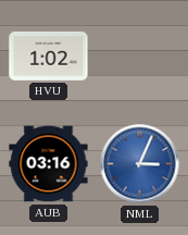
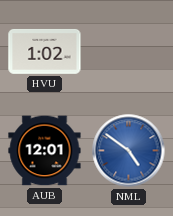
AUB: 03:16 -> 12:01 (45, 151)
NML: 3:04 -> 4:51 (129, 151)
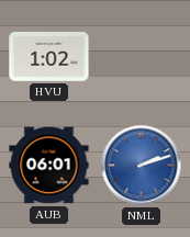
AUB: 12:01 -> 06:01 (49, 166)
NML: 4:51 -> 2:12 (142, 166)
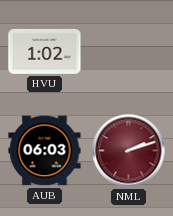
AUB: 06:01 -> 06:03 (45, 151)
NML dial: blue -> burgundy (129, 151)
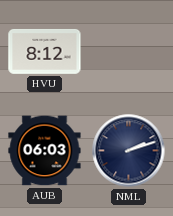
HVU: 1:02 -> 8:12 (45, 52)
NML dial: burgundy -> navy (129, 151)
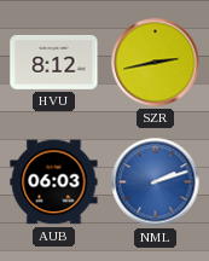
SZR: none -> 2:43 (156, 63)
NML dial: navy -> blue (156, 182)
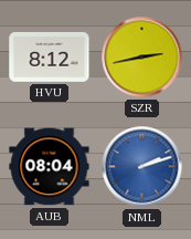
AUB: 06:03 -> 08:04 (50, 167)
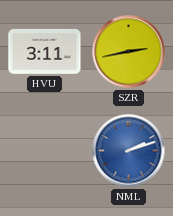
HVU: 8:12 -> 3:11 (45, 52)
AUB: 08:04 -> none (50, 167)
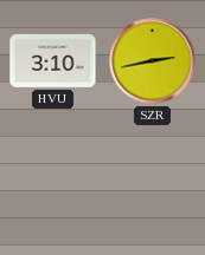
HVU: 3:11 -> 3:10 (53, 61)
NML: 2:12 -> none (129, 151)
